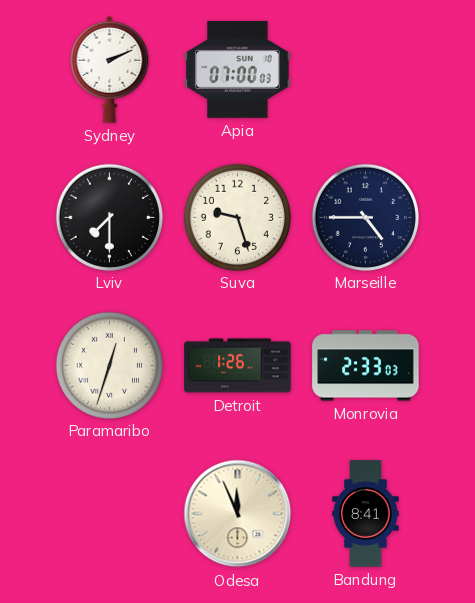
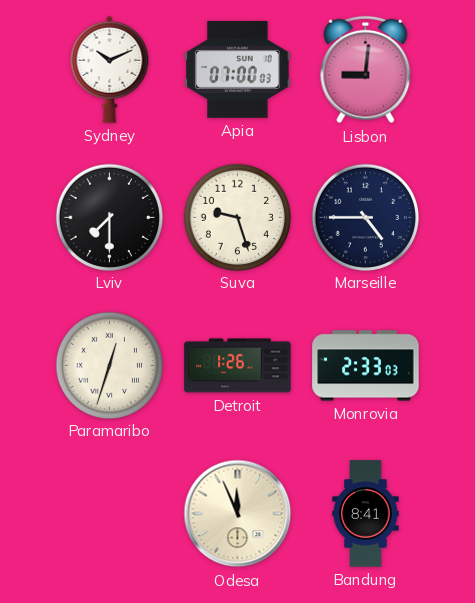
Sydney: 2:11 -> 10:11 (110, 69)
Lisbon: none -> 9:01 (366, 70)
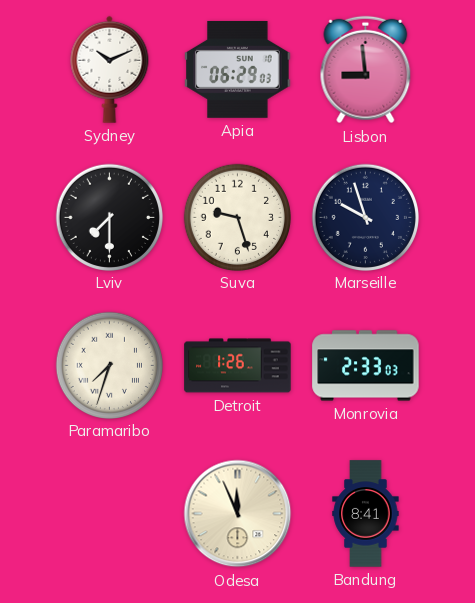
Apia: 07:00 -> 06:29 (238, 69)
Lisbon: 9:01 -> 8:59 (366, 70)
Marseille: 4:45 -> 9:57 (365, 217)
Paramaribo: 12:33 -> 7:33 (109, 365)
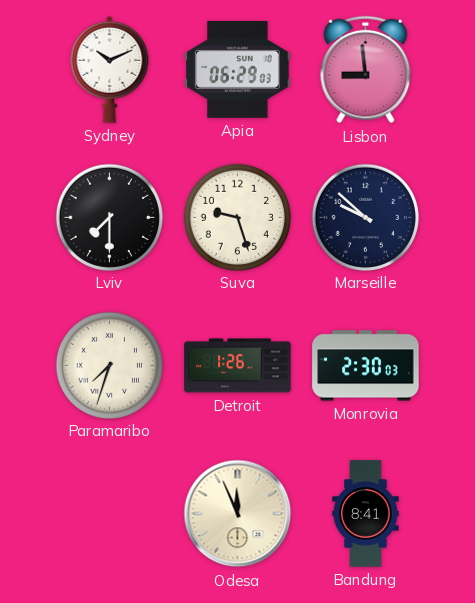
Marseille: 9:57 -> 9:52 (365, 217)
Monrovia: 2:33 -> 2:30 (366, 366)
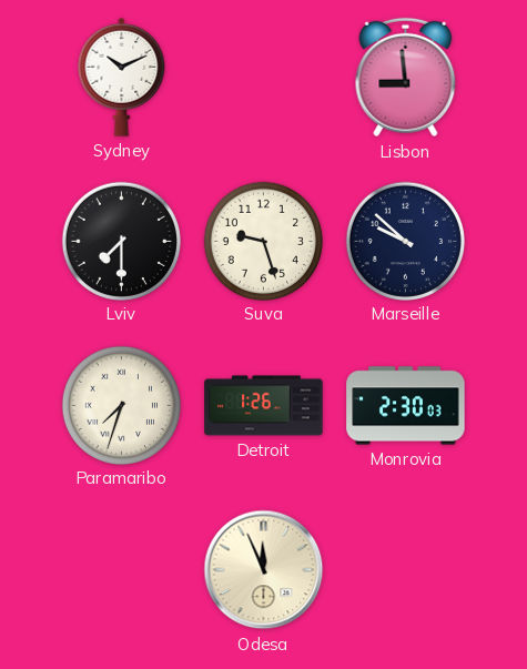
Apia: 06:29 -> none (238, 69)
Bandung: 8:41 -> none (366, 514)
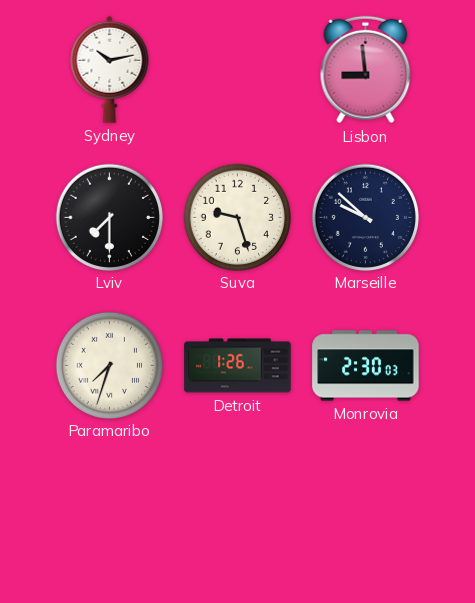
Sydney: 10:11 -> 10:13 (110, 69)
Odesa: 11:56 -> none (264, 570)
